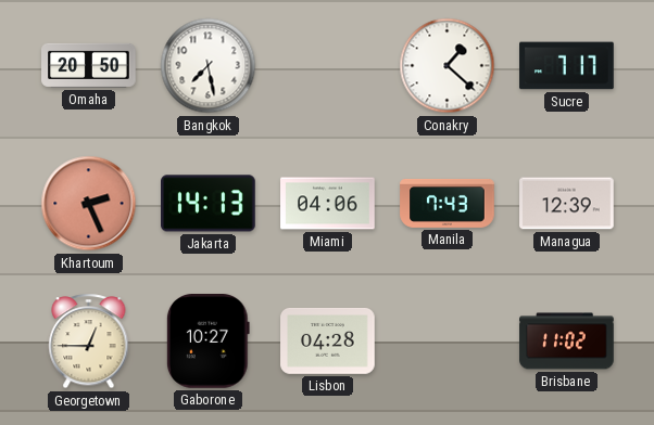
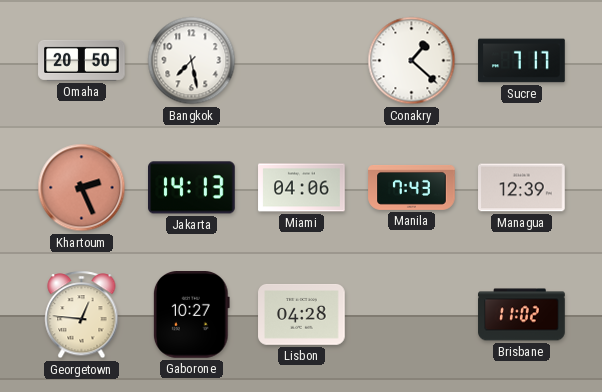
Georgetown: 12:45 -> 12:46 (82, 315)
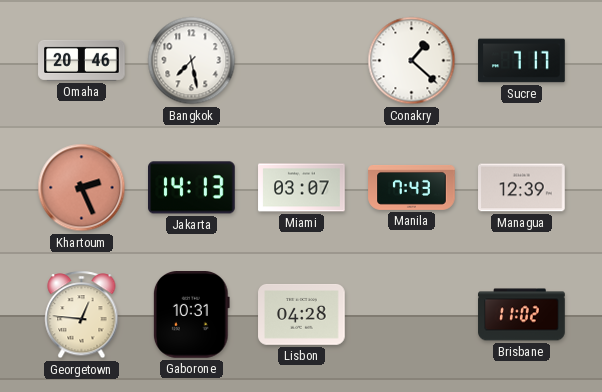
Omaha: 20:50 -> 20:46 (82, 60)
Miami: 04:06 -> 03:07 (302, 188)
Gaborone: 10:27 -> 10:31 (191, 315)
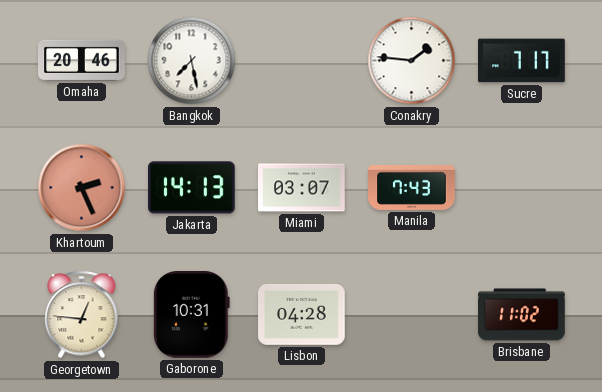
Conakry: 1:22 -> 1:46 (412, 61)
Managua: 12:39 -> none (522, 188)
